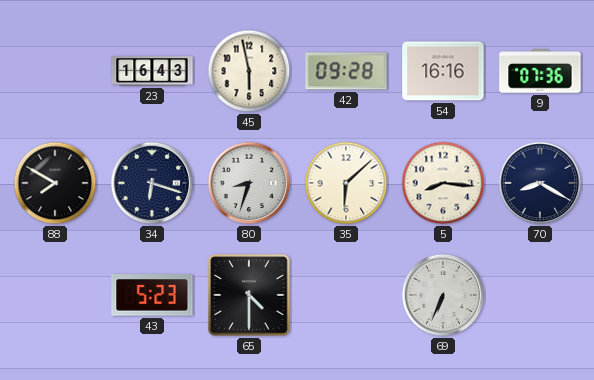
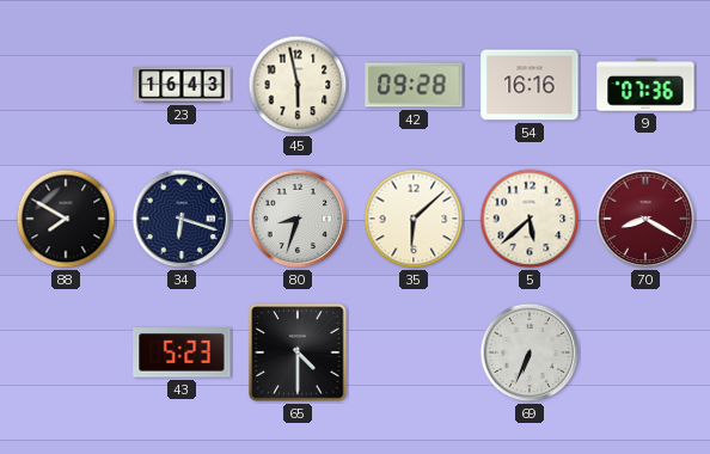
5: 8:16 -> 5:38 (530, 219)
70 dial: navy -> burgundy (645, 219)
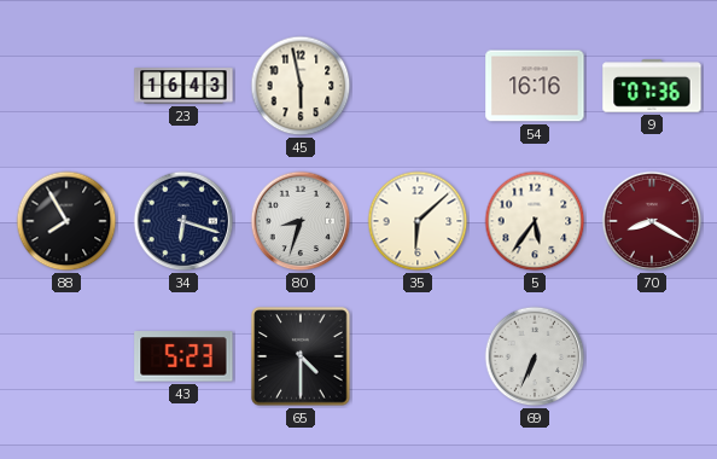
42: 09:28 -> none (414, 85)
88: 7:50 -> 7:55 (66, 221)
5: 5:38 -> 5:36 (535, 221)
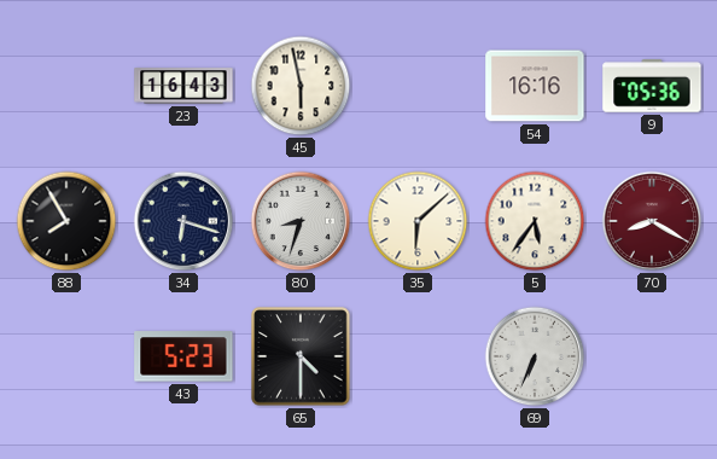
9: 07:36 -> 05:36 (652, 86)
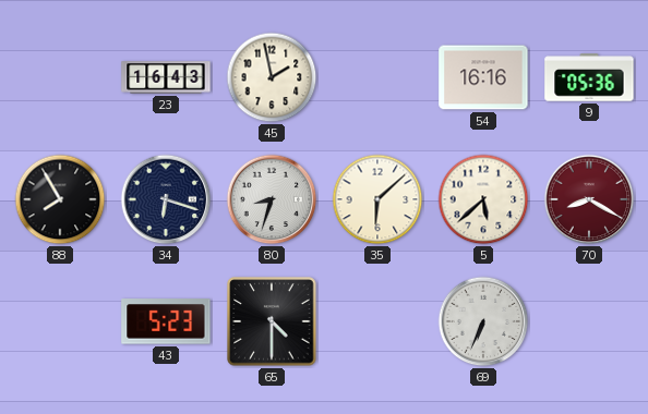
45: 5:58 -> 1:58 (272, 77)
5: 5:36 -> 5:38 (483, 199)
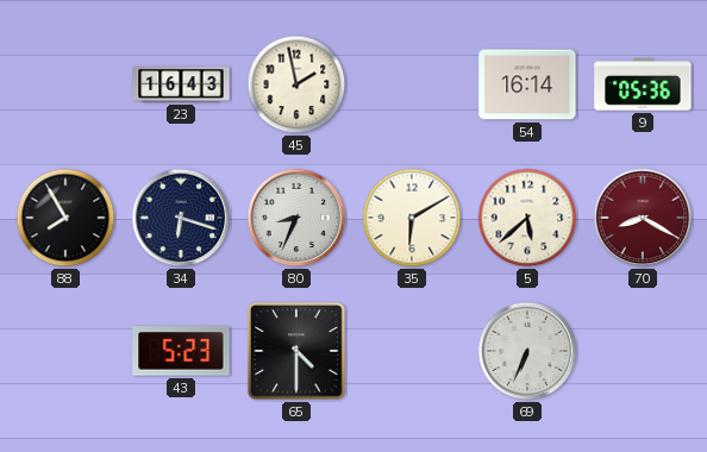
54: 16:16 -> 16:14 (527, 84)
80: 8:33 -> 8:34 (296, 218)
35: 6:08 -> 6:10 (412, 218)
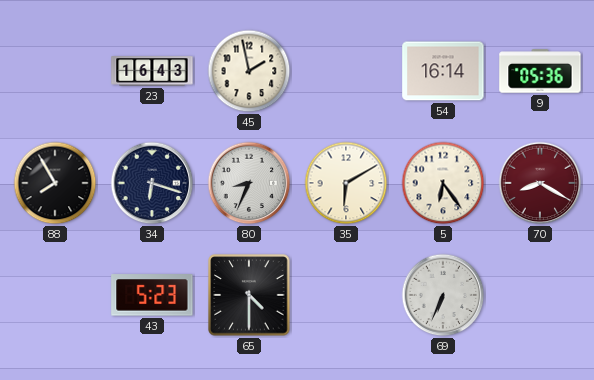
5: 5:38 -> 6:24 (443, 183)
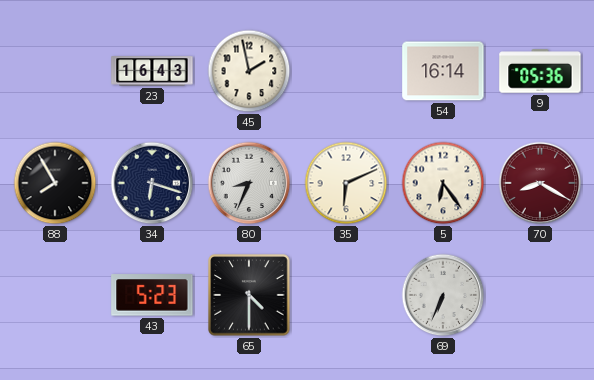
35: 6:10 -> 6:11 (346, 183)
